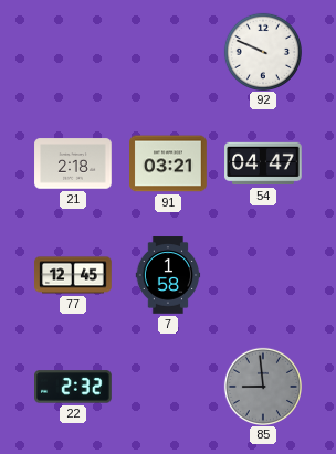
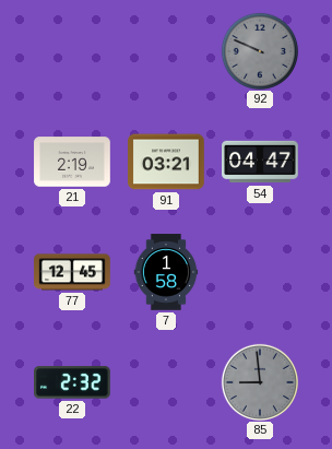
92 dial: white -> grey (259, 50)
21: 2:18 -> 2:19 (72, 162)
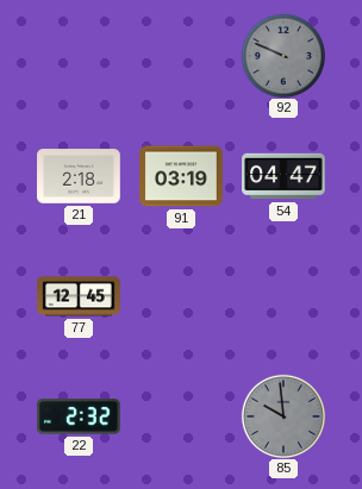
21: 2:19 -> 2:18 (79, 176)
91: 03:21 -> 03:19 (181, 176)
7: 1:58 -> none (166, 272)
85: 8:59 -> 9:59 (282, 415)
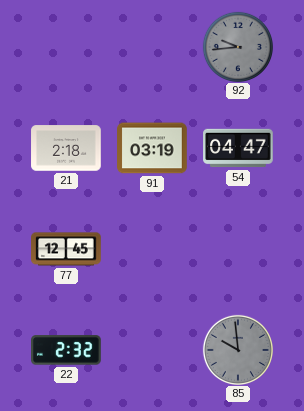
92: 9:49 -> 9:44 (237, 46)
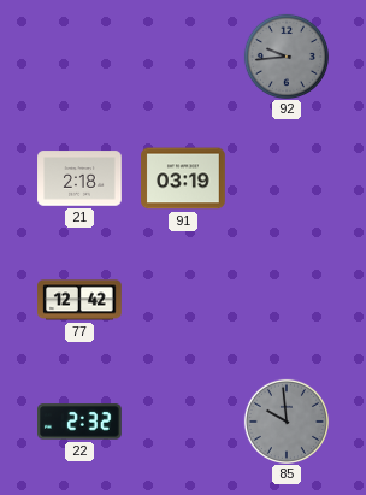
54: 04:47 -> none (238, 148)
77: 12:45 -> 12:42 (79, 300)
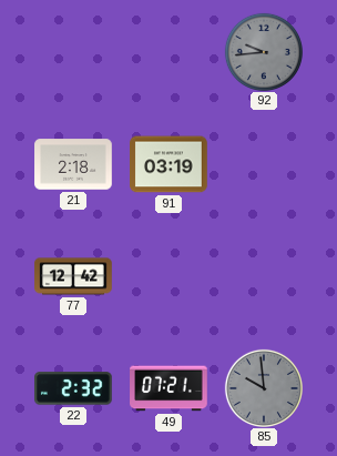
49: none -> 07:21 (168, 388)
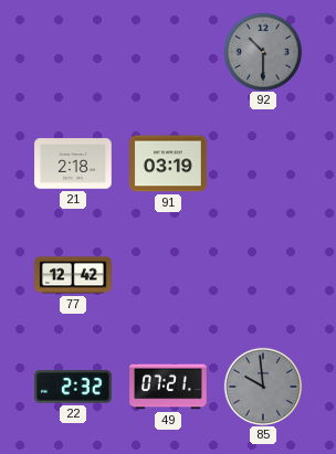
92: 9:44 -> 10:30 (262, 51)
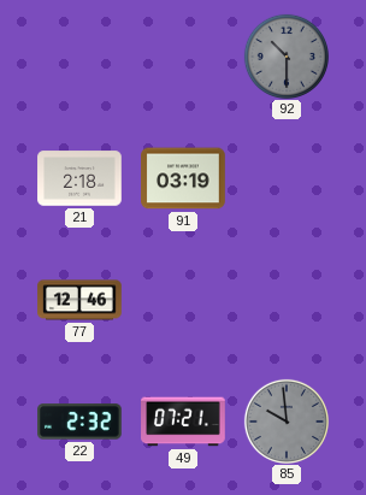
77: 12:42 -> 12:46 (79, 300)
